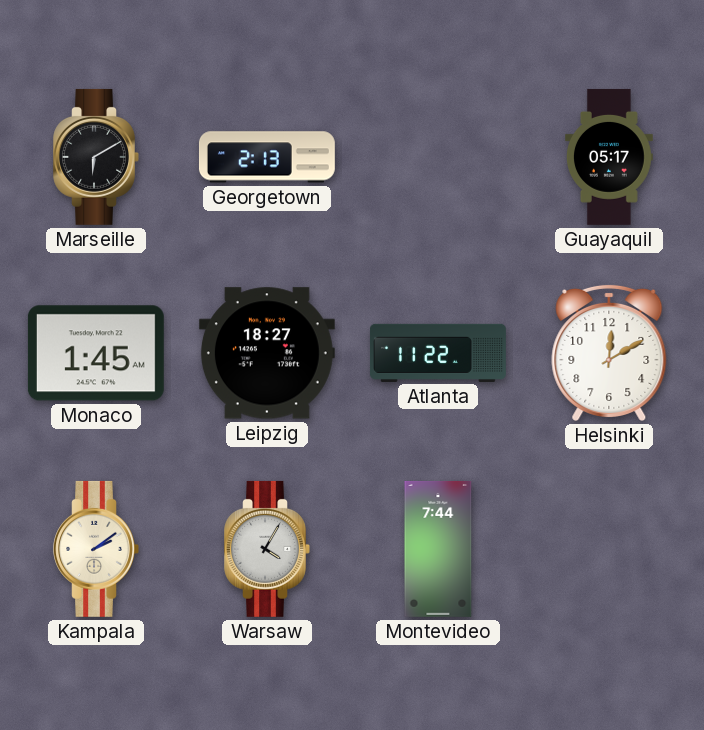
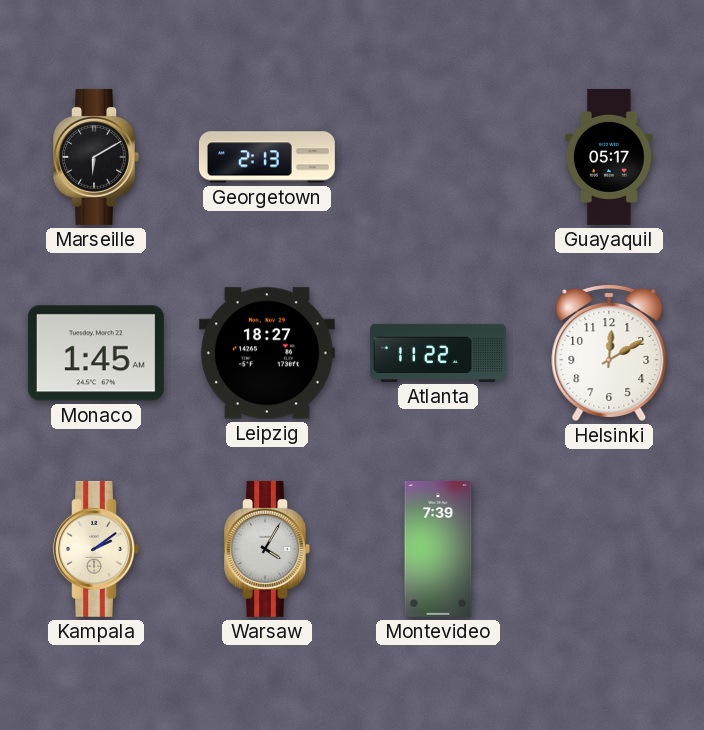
Montevideo: 7:44 -> 7:39 (438, 549)
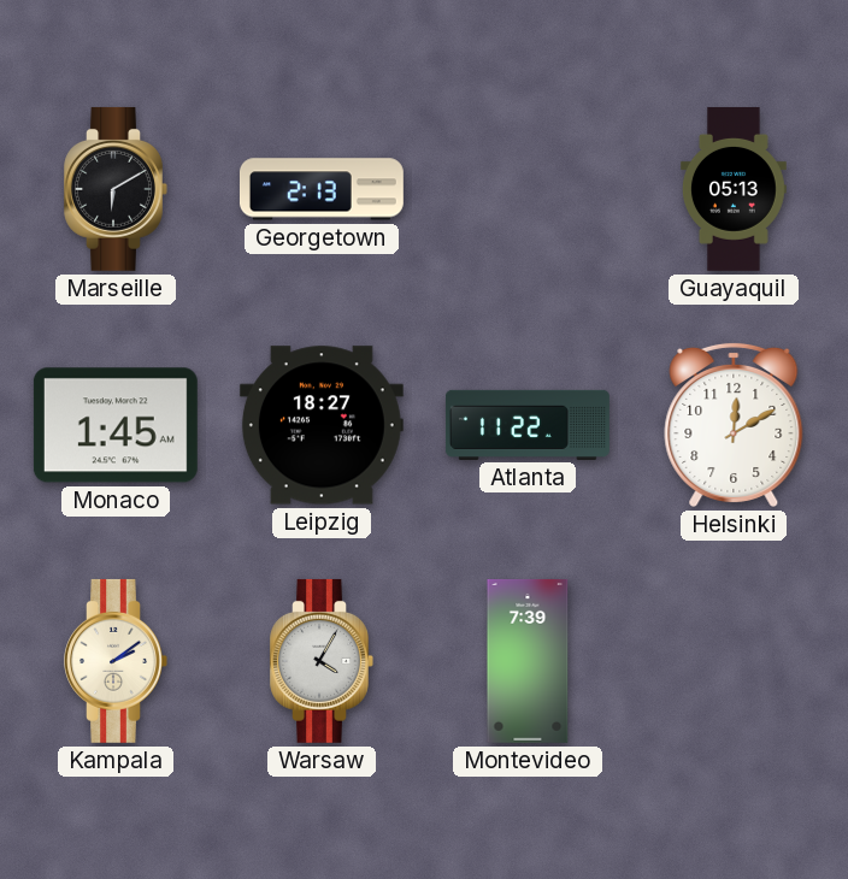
Guayaquil: 05:17 -> 05:13 (734, 189)
